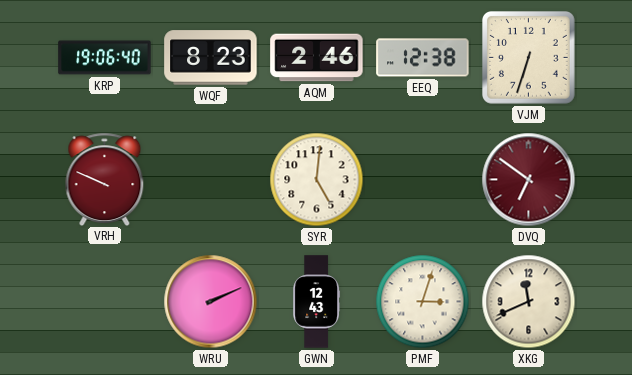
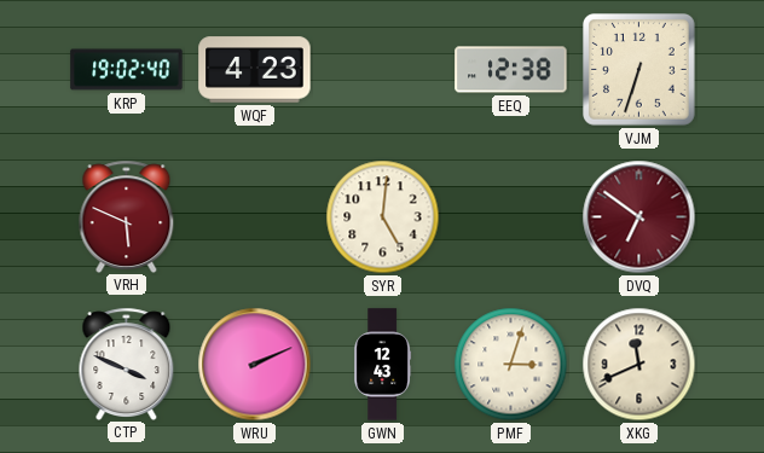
KRP: 19:06 -> 19:02 (127, 70)
WQF: 8:23 -> 4:23 (255, 70)
AQM: 2:46 -> none (317, 58)
VRH: 9:49 -> 5:49 (127, 216)
CTP: none -> 3:49 (127, 364)
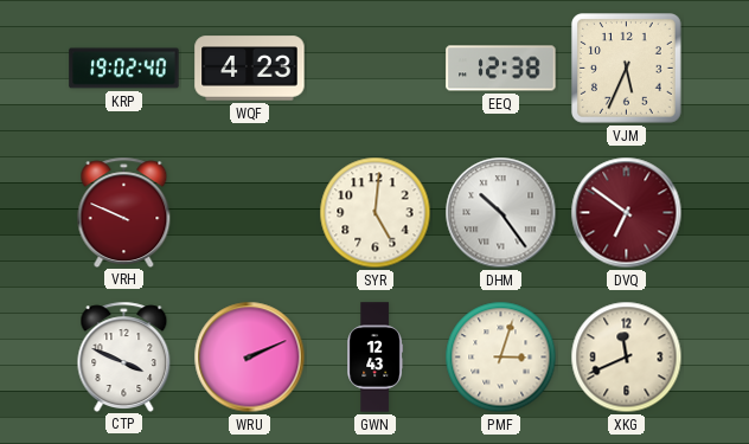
VJM: 6:33 -> 5:34 (627, 69)
VRH: 5:49 -> 9:49 (124, 212)
DHM: none -> 10:24 (501, 213)
